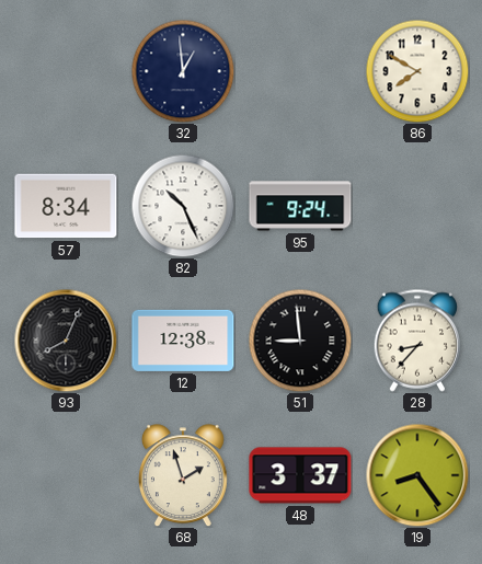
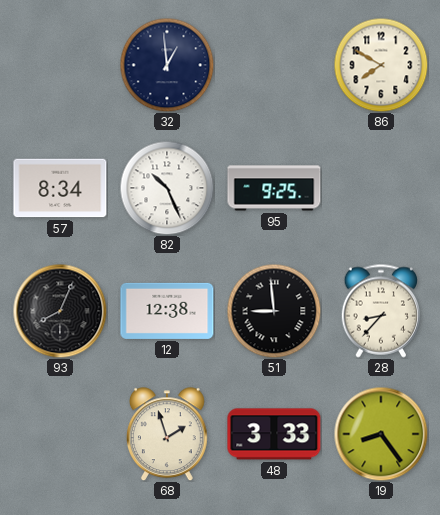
95: 9:24 -> 9:25 (274, 188)
48: 3:37 -> 3:33 (274, 434)
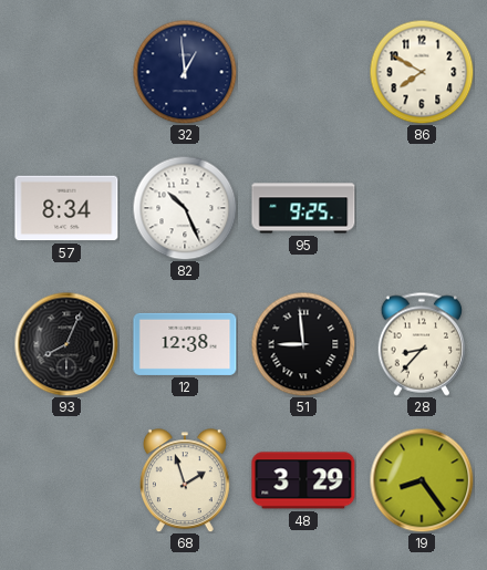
48: 3:33 -> 3:29 (303, 480)
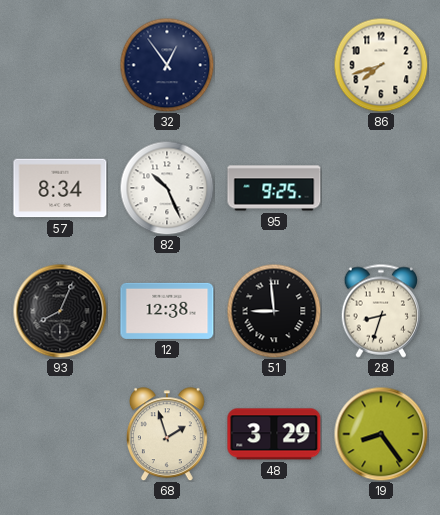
32: 12:59 -> 12:54 (167, 65)
86: 7:50 -> 7:42 (381, 65)
28: 8:37 -> 8:33 (381, 311)
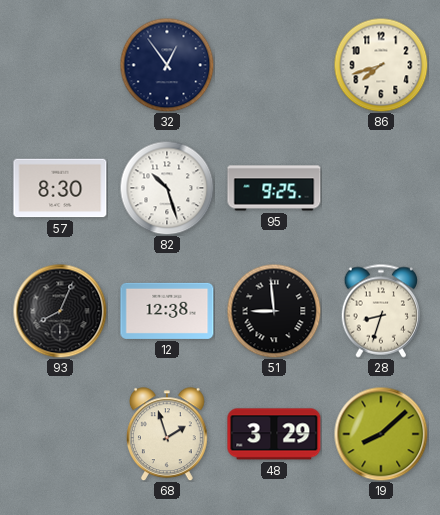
57: 8:34 -> 8:30 (60, 188)
82: 10:26 -> 10:27 (167, 188)
19: 8:24 -> 8:08 (381, 434)
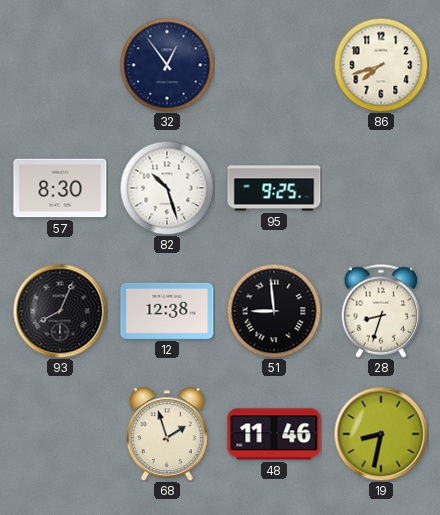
48: 3:29 -> 11:46 (274, 434)
19: 8:08 -> 8:32 (381, 434)
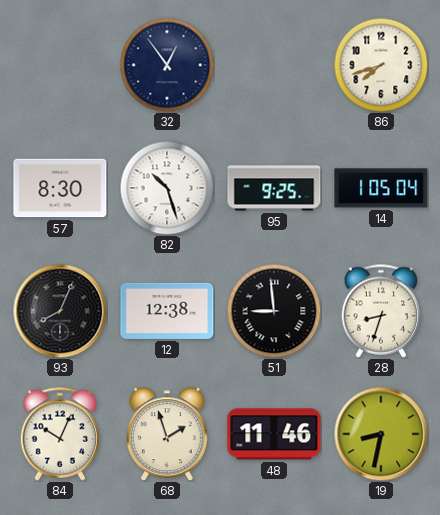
14: none -> 1:05 (381, 188)
84: none -> 10:04 (60, 434)
